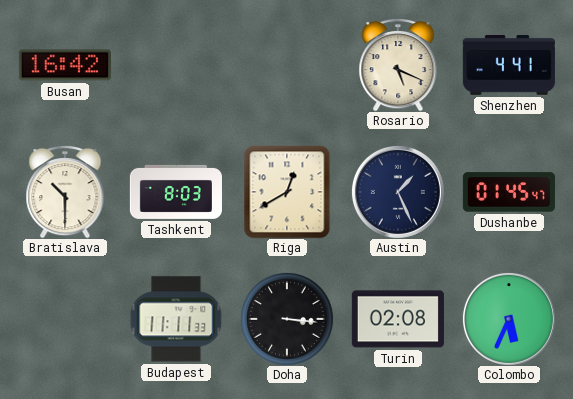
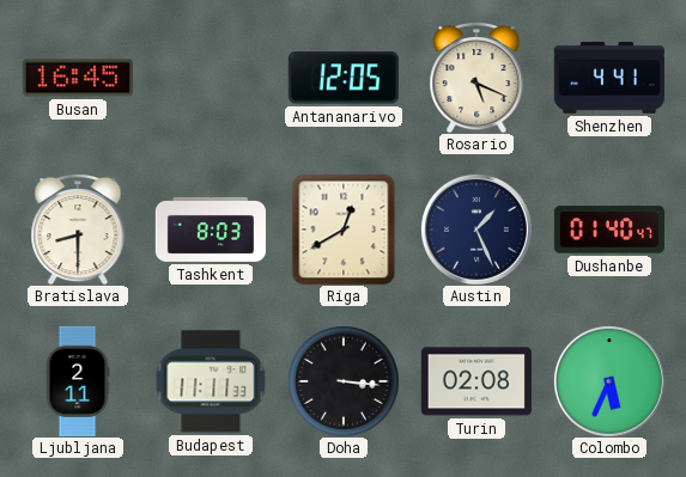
Busan: 16:42 -> 16:45 (78, 78)
Antananarivo: none -> 12:05 (344, 78)
Bratislava: 10:30 -> 8:30 (78, 230)
Dushanbe: 01:45 -> 01:40 (609, 230)
Ljubljana: none -> 2:11 (78, 381)
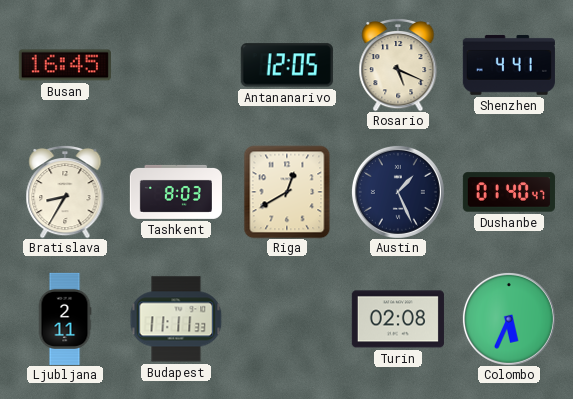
Bratislava: 8:30 -> 8:35 (65, 192)
Doha: 3:16 -> none (344, 381)
